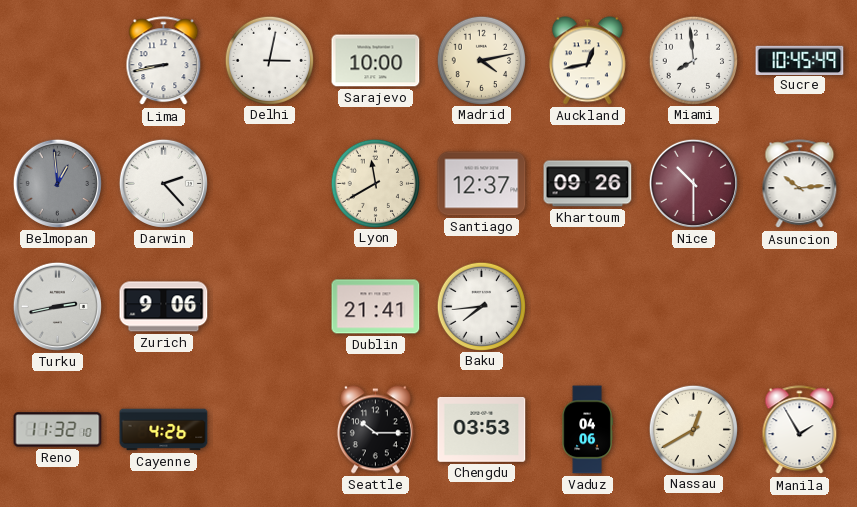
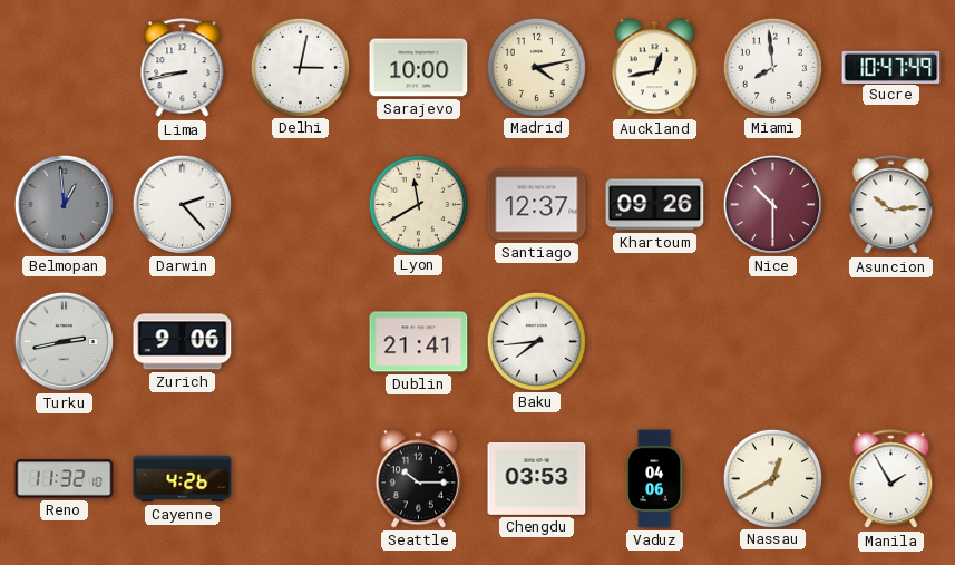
Sucre: 10:45 -> 10:47 (891, 67)
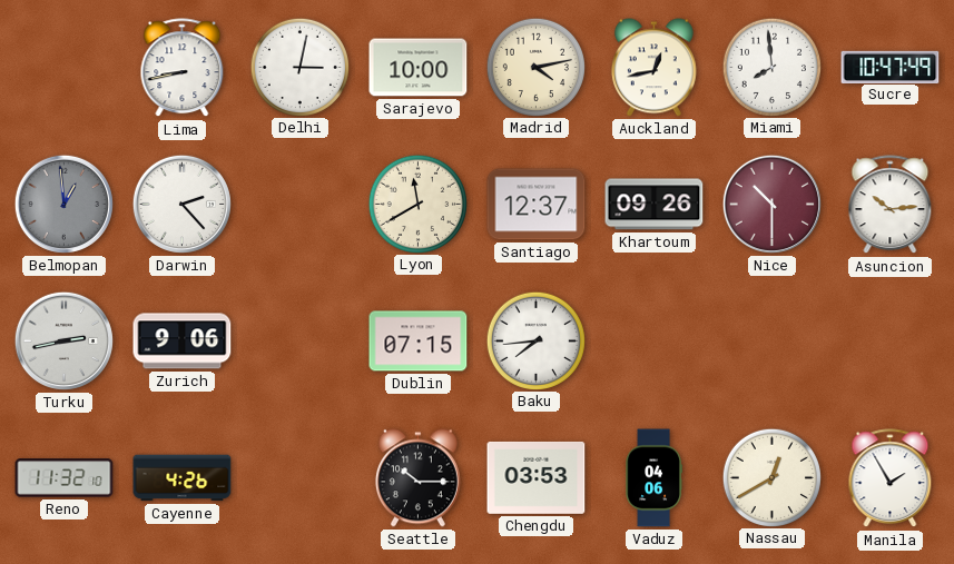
Dublin: 21:41 -> 07:15 (419, 342)
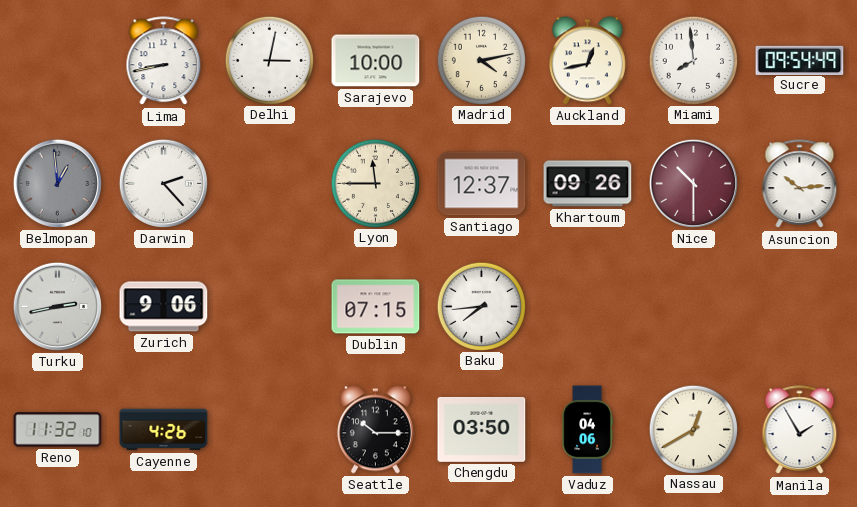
Sucre: 10:47 -> 09:54 (800, 60)
Lyon: 11:40 -> 11:45 (375, 183)
Chengdu: 03:53 -> 03:50 (482, 429)
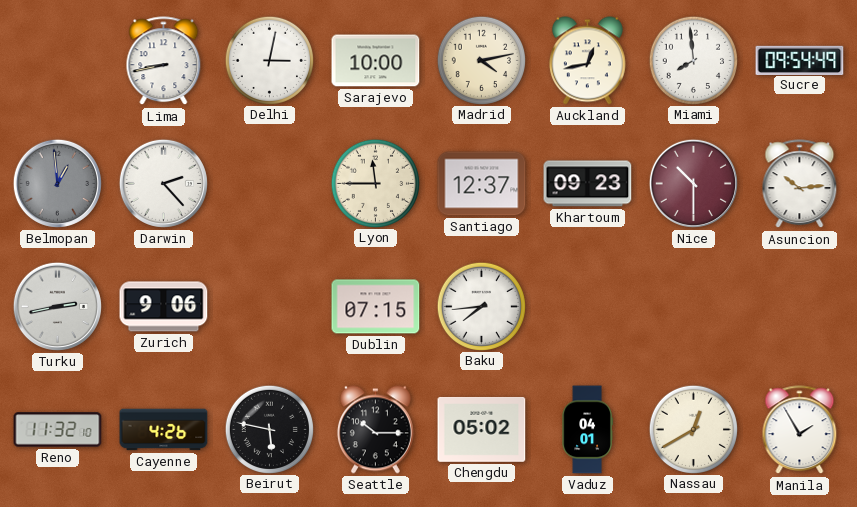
Khartoum: 09:26 -> 09:23 (588, 184)
Beirut: none -> 5:47 (269, 429)
Chengdu: 03:50 -> 05:02 (482, 429)
Vaduz: 04:06 -> 04:01 (587, 430)
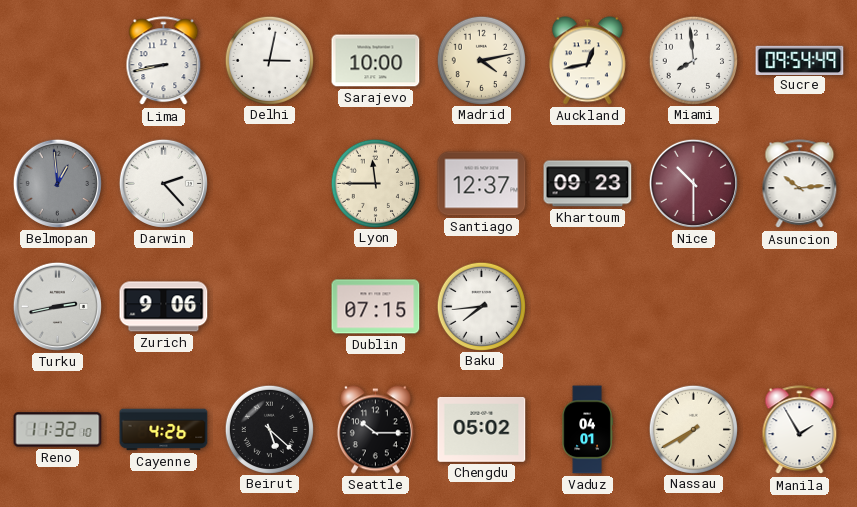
Beirut: 5:47 -> 5:22 (269, 429)
Nassau: 12:40 -> 7:40 (693, 429)
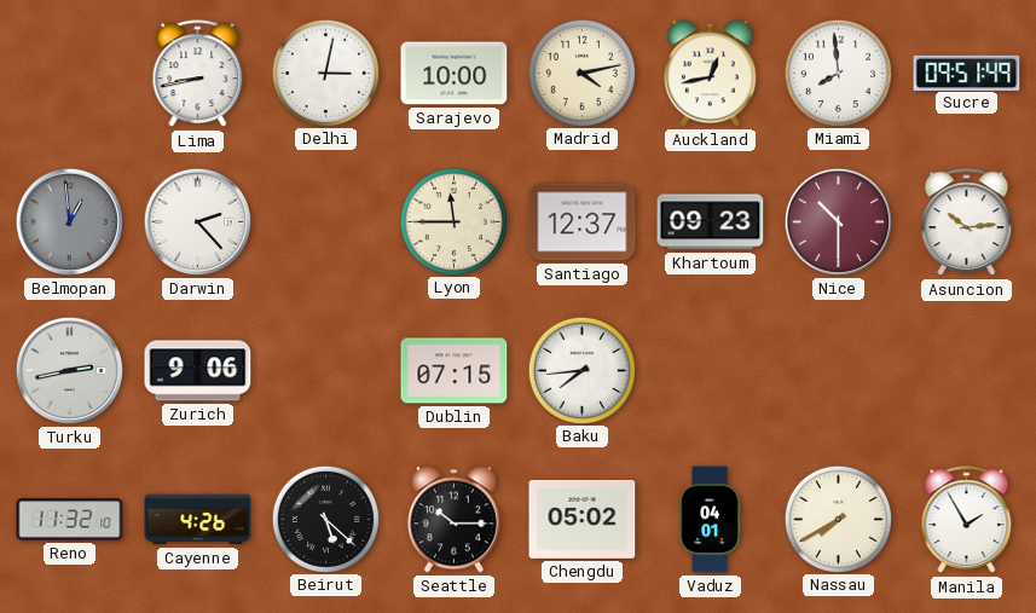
Sucre: 09:54 -> 09:51 (967, 73)
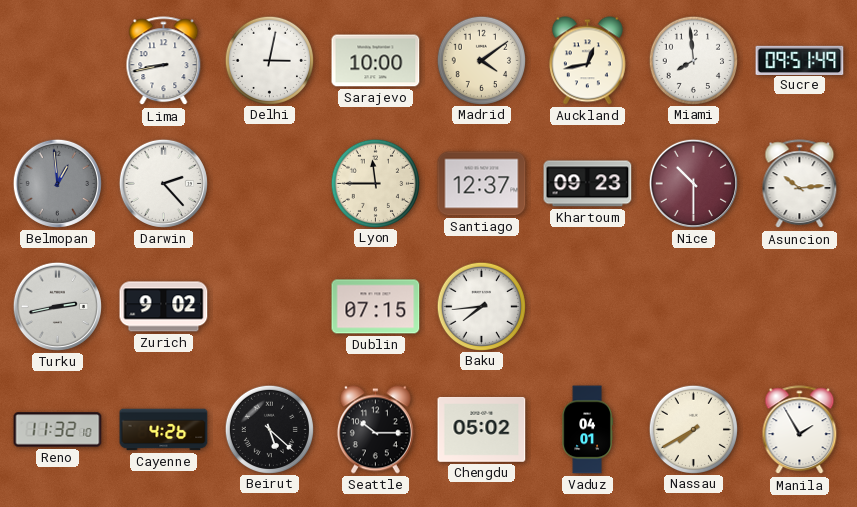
Madrid: 4:13 -> 4:09 (481, 60)
Zurich: 9:06 -> 9:02 (164, 307)
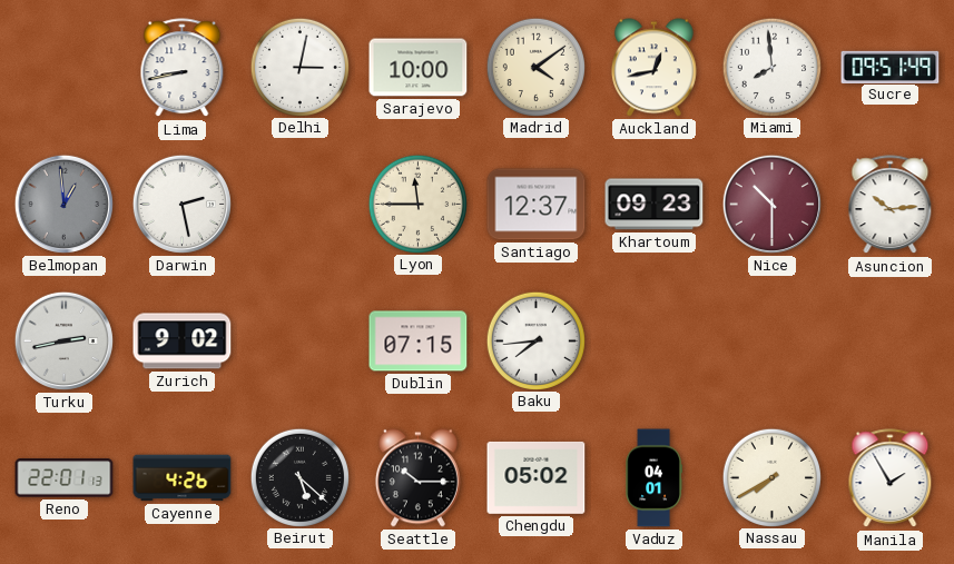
Darwin: 2:23 -> 2:28 (181, 204)
Reno: 11:32 -> 22:01 (65, 478)
